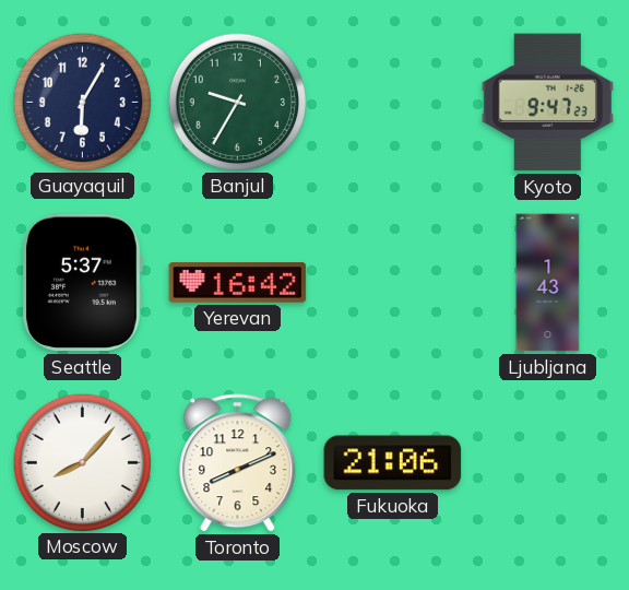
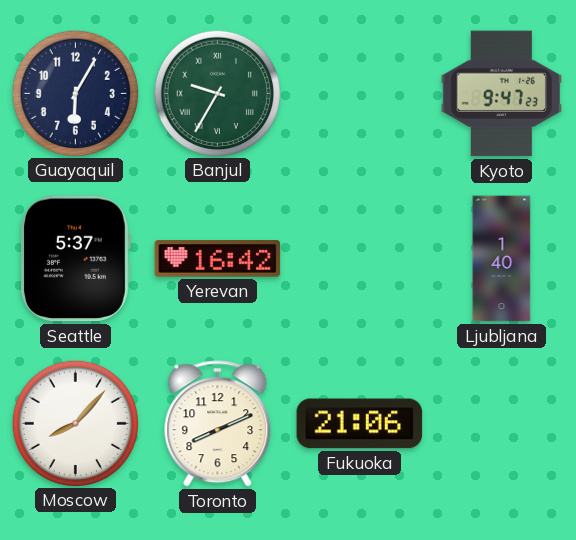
Banjul numerals: Arabic -> Roman (217, 93)
Ljubljana: 1:43 -> 1:40 (502, 259)
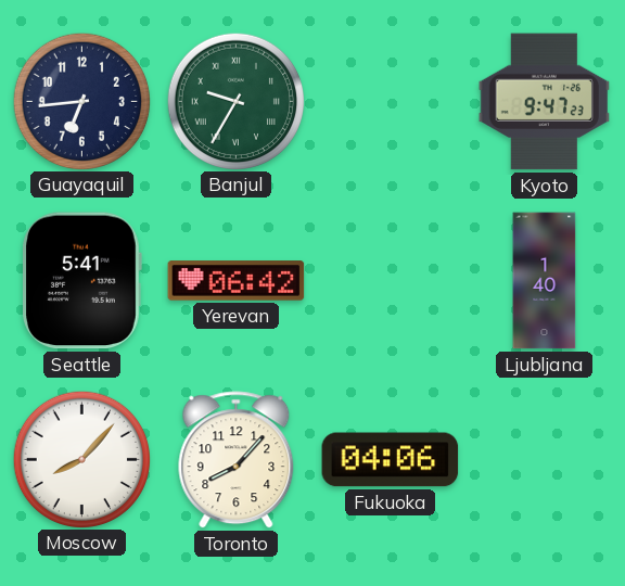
Guayaquil: 6:05 -> 6:44 (81, 101)
Seattle: 5:37 -> 5:41 (81, 281)
Yerevan: 16:42 -> 06:42 (237, 281)
Toronto: 8:11 -> 8:07 (237, 460)
Fukuoka: 21:06 -> 04:06 (391, 460)
